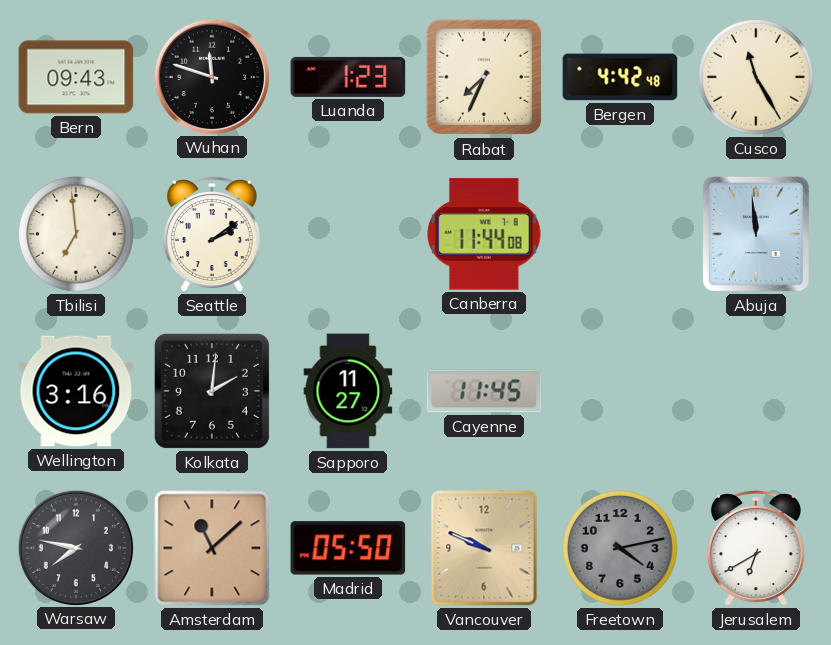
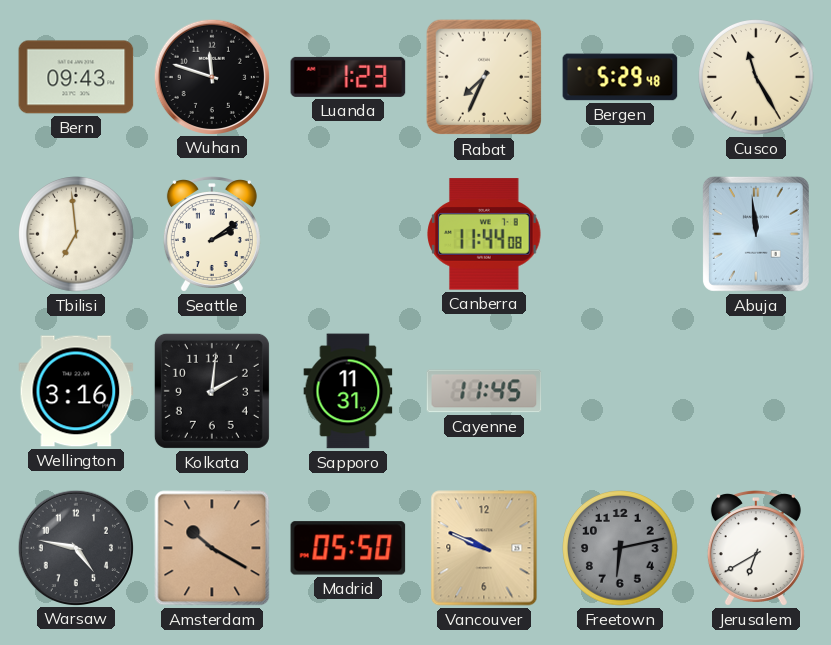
Bergen: 4:42 -> 5:29 (620, 77)
Sapporo: 11:27 -> 11:31 (348, 391)
Warsaw: 7:47 -> 4:47 (75, 547)
Amsterdam: 11:08 -> 10:20 (212, 548)
Freetown: 4:13 -> 6:13 (620, 548)
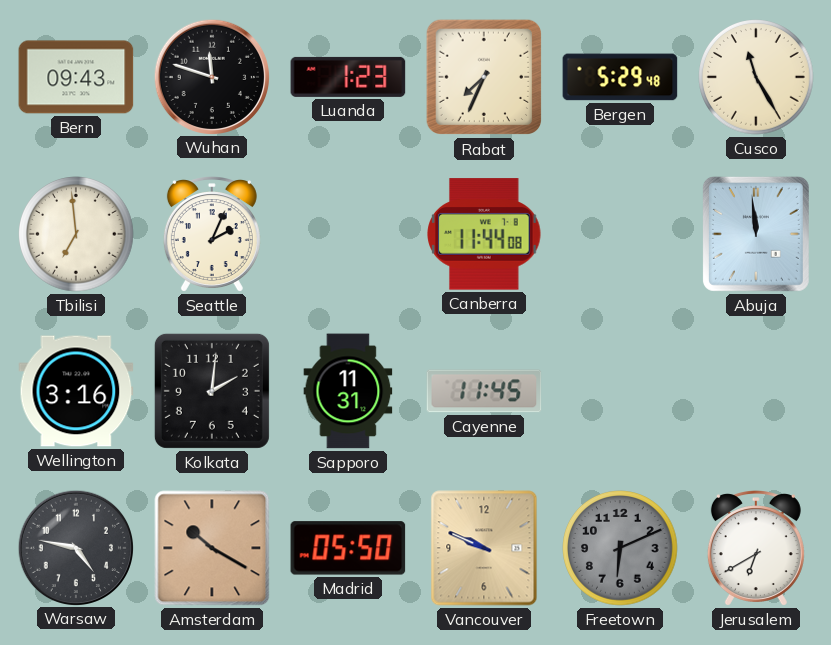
Seattle: 2:09 -> 2:04 (212, 234)
Freetown: 6:13 -> 6:11 (620, 548)
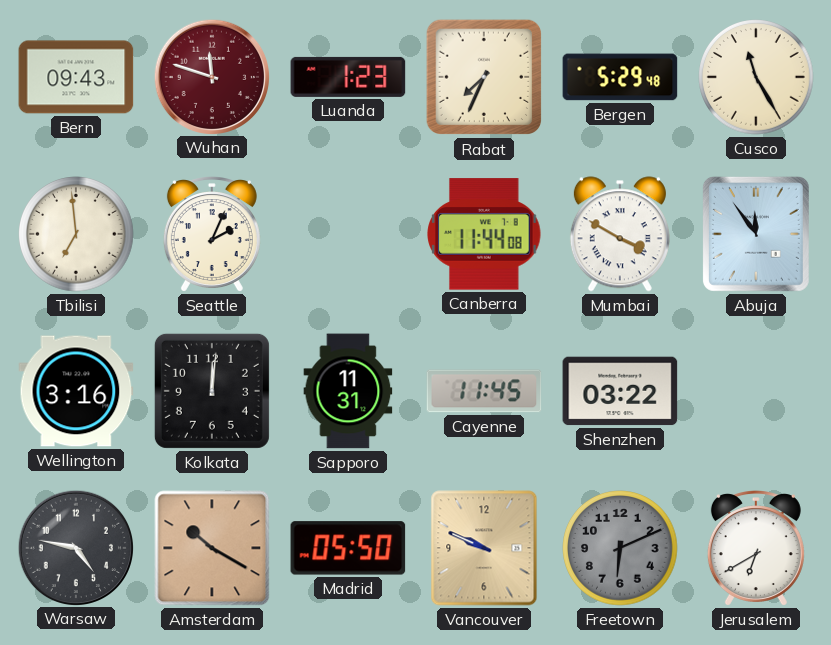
Wuhan dial: black -> burgundy (211, 76)
Mumbai: none -> 3:50 (620, 234)
Abuja: 11:59 -> 11:54 (756, 234)
Kolkata: 2:01 -> 12:01 (212, 391)
Shenzhen: none -> 03:22 (620, 391)
